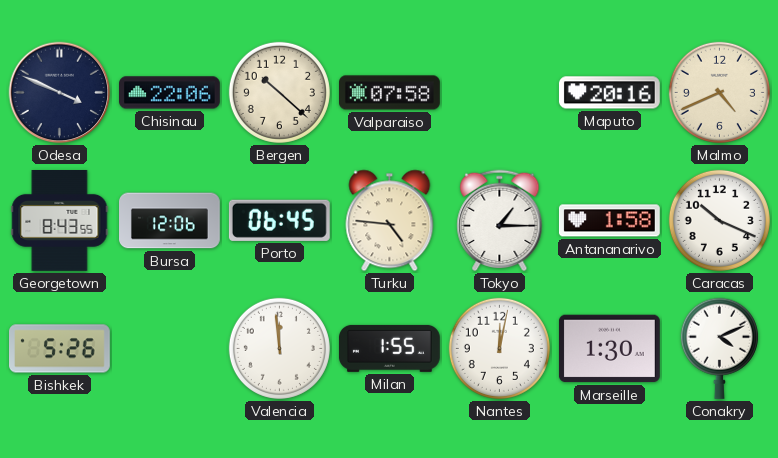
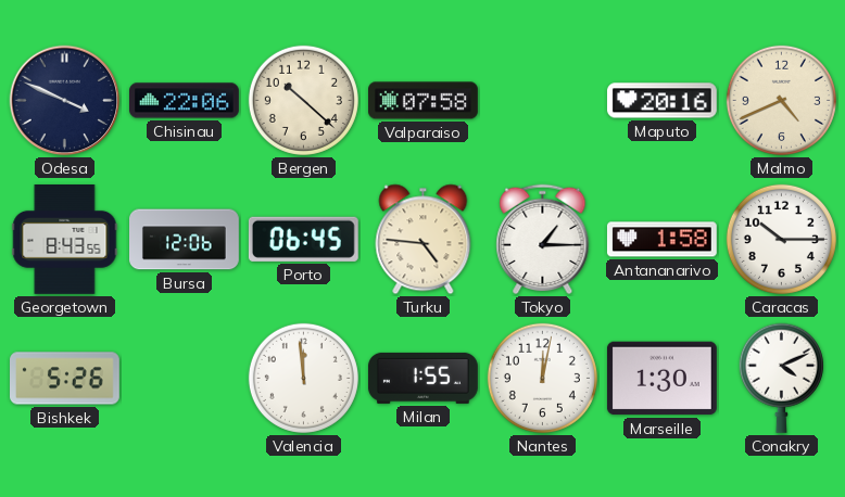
Caracas: 10:19 -> 10:15 (781, 239)
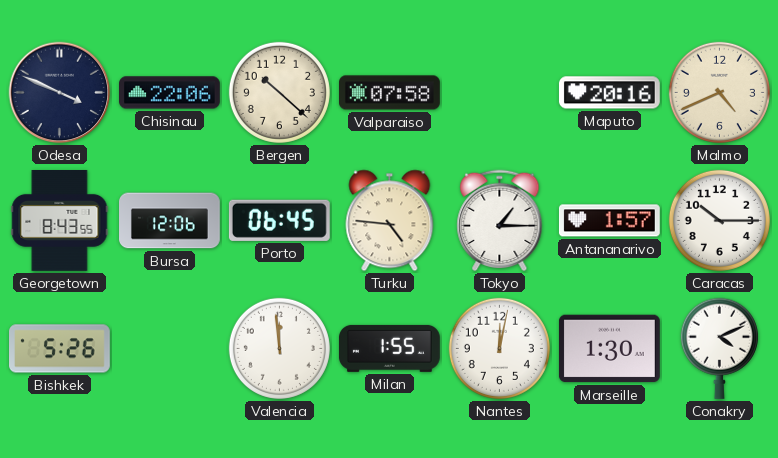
Antananarivo: 1:58 -> 1:57 (609, 221)
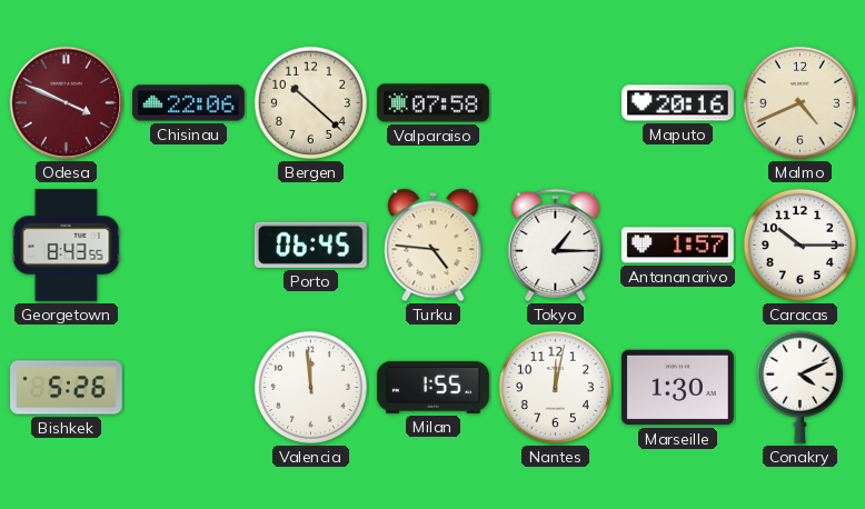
Odesa dial: navy -> burgundy (67, 103)
Bursa: 12:06 -> none (170, 221)
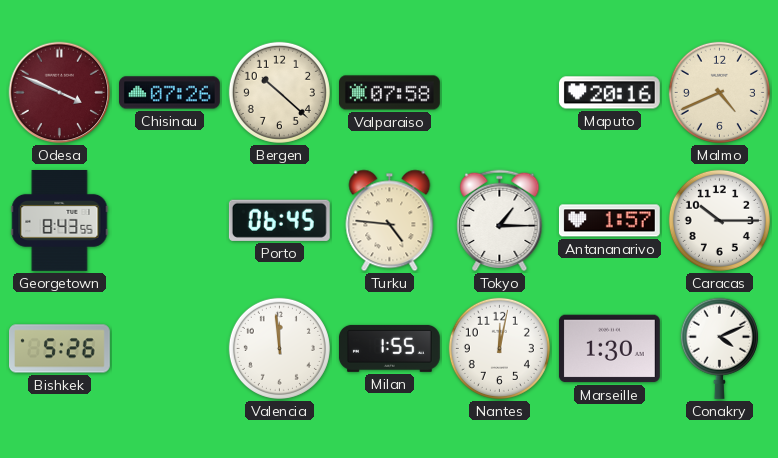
Chisinau: 22:06 -> 07:26 (170, 93)
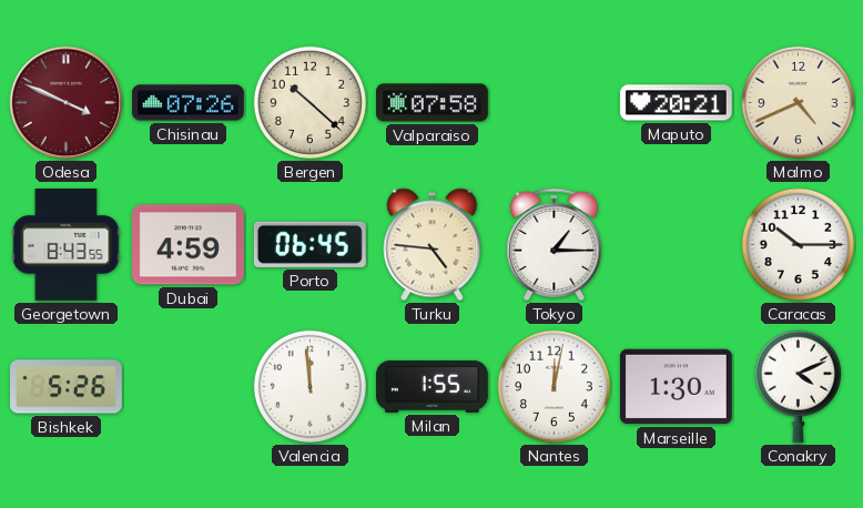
Maputo: 20:16 -> 20:21 (676, 103)
Dubai: none -> 4:59 (187, 245)
Antananarivo: 1:57 -> none (609, 221)
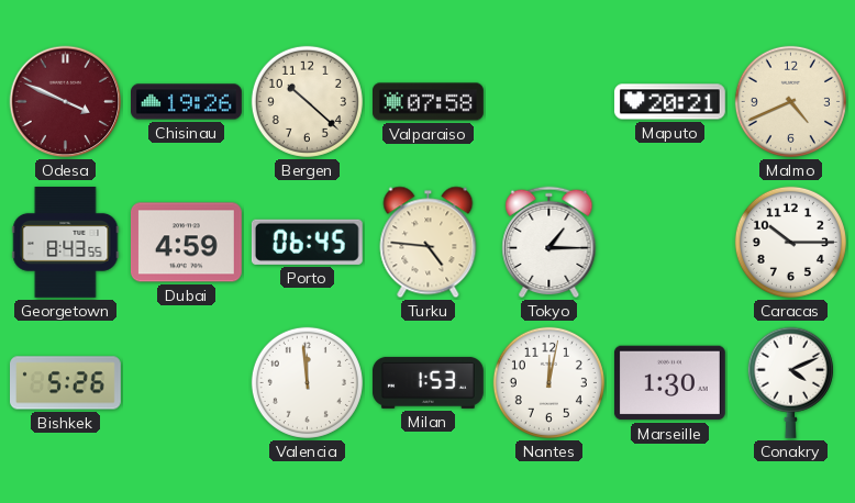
Chisinau: 07:26 -> 19:26 (187, 102)
Milan: 1:55 -> 1:53 (427, 382)
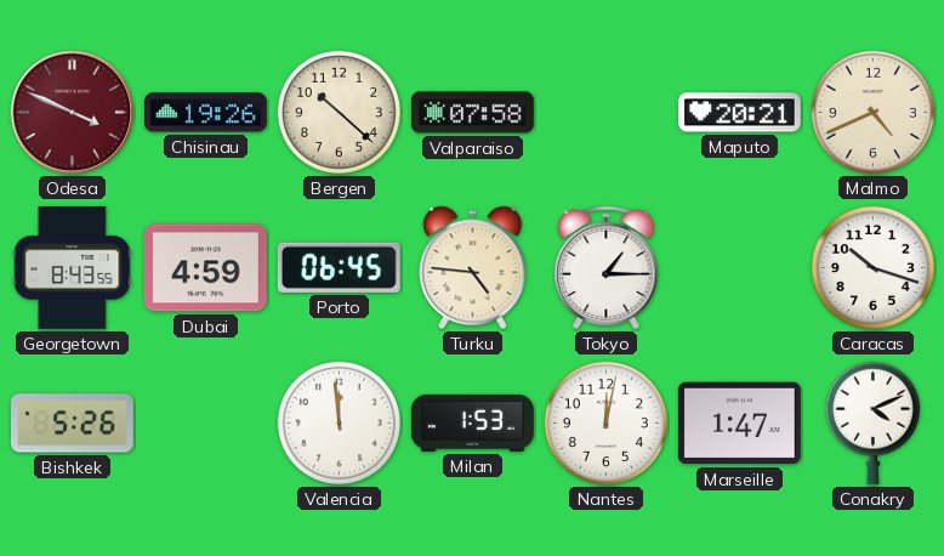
Caracas: 10:15 -> 10:18 (872, 267)
Marseille: 1:30 -> 1:47 (739, 424)
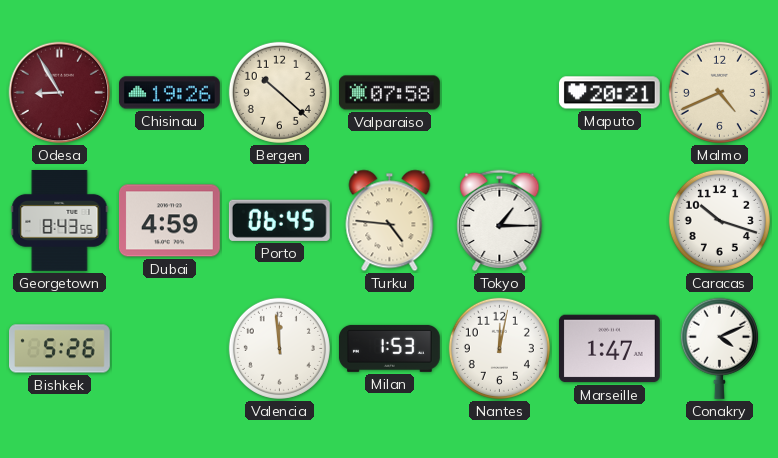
Odesa: 3:49 -> 8:55 (60, 93)
